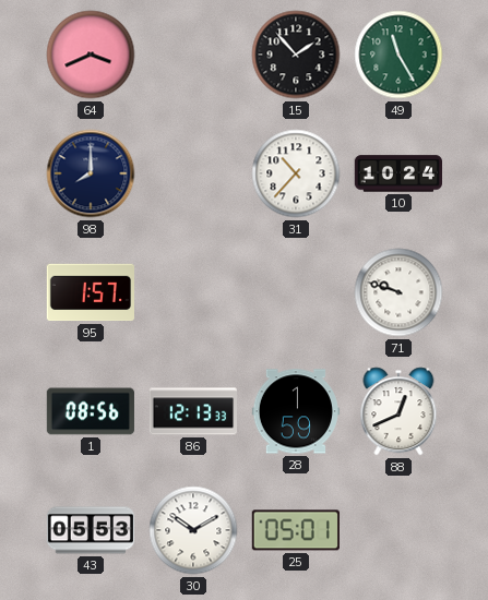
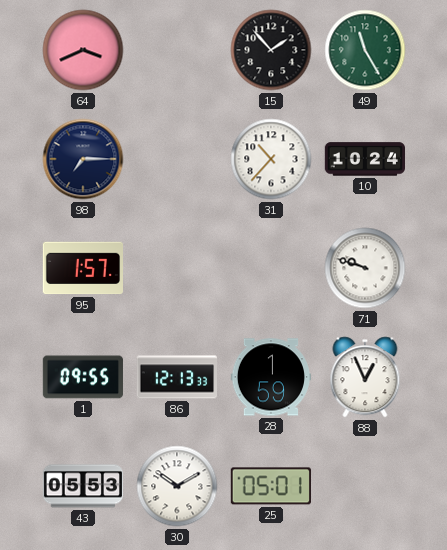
98: 8:00 -> 7:15 (83, 159)
1: 08:56 -> 09:55 (83, 377)
88: 12:41 -> 12:56 (365, 377)
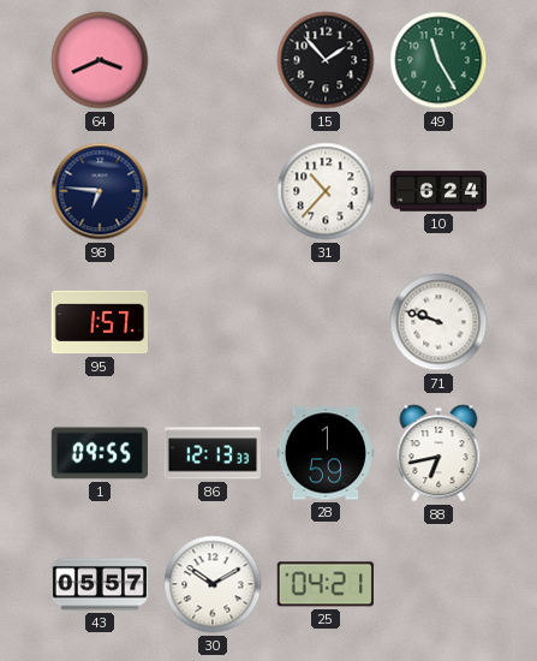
98: 7:15 -> 6:46 (100, 191)
10: 10:24 -> 6:24 (437, 191)
88: 12:56 -> 6:43 (438, 453)
43: 05:53 -> 05:57 (99, 584)
25: 05:01 -> 04:21 (326, 584)
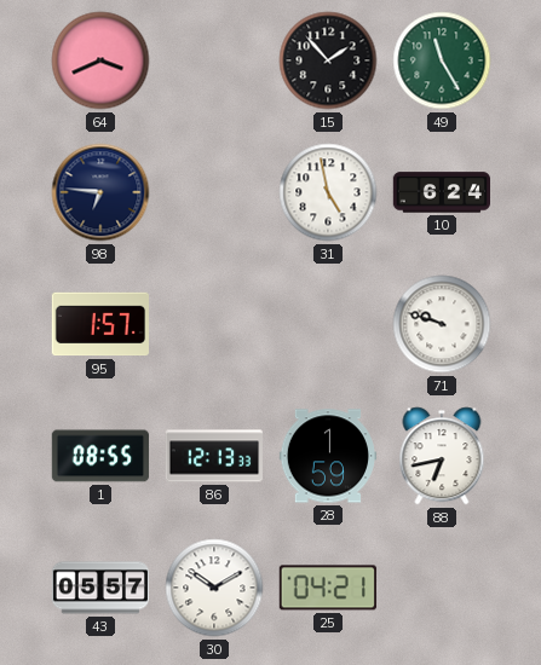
31: 10:37 -> 4:58 (328, 192)
1: 09:55 -> 08:55 (100, 456)
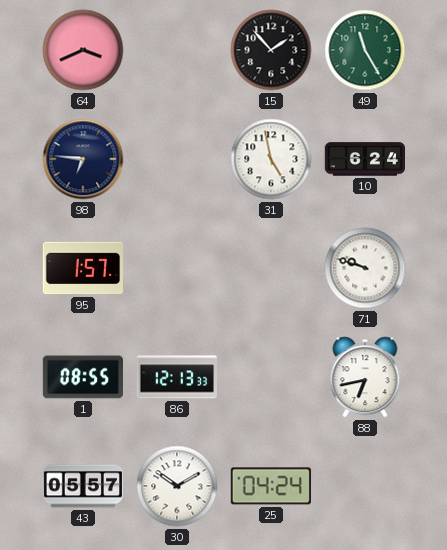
28: 1:59 -> none (327, 456)
25: 04:21 -> 04:24 (271, 486)
